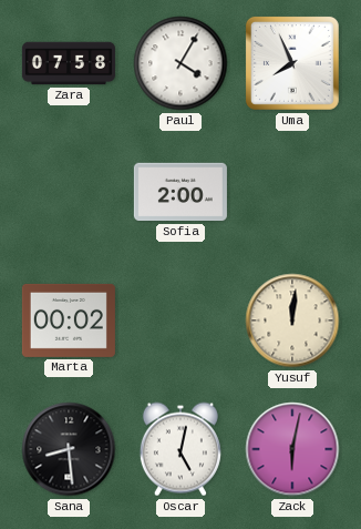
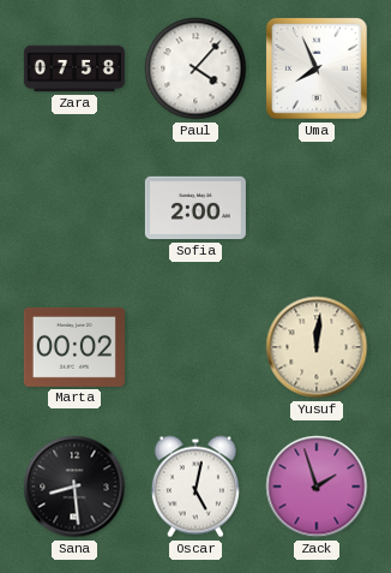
Paul: 4:05 -> 4:07 (195, 68)
Zack: 6:02 -> 1:57 (317, 487)
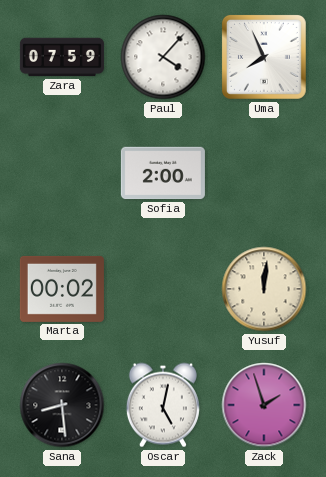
Zara: 07:58 -> 07:59 (62, 57)
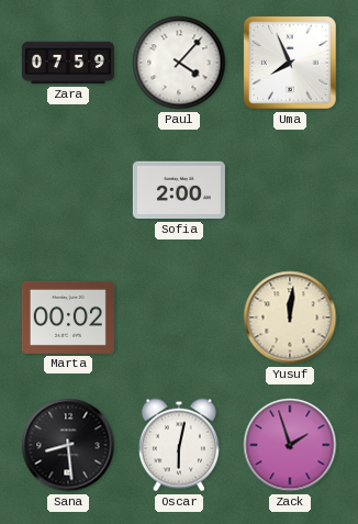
Oscar: 5:02 -> 6:02 (179, 445)
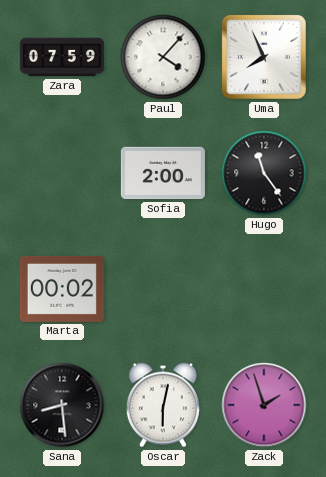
Hugo: none -> 11:24 (264, 173)
Yusuf: 12:01 -> none (290, 317)
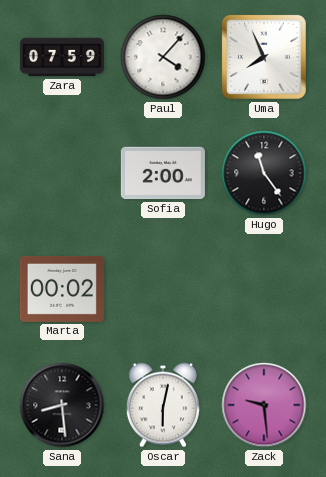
Zack: 1:57 -> 9:29 (264, 405)
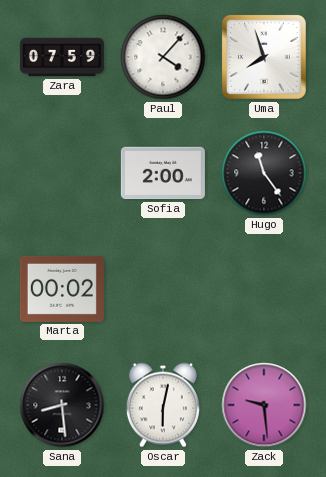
Uma: 7:56 -> 7:57 (264, 57)
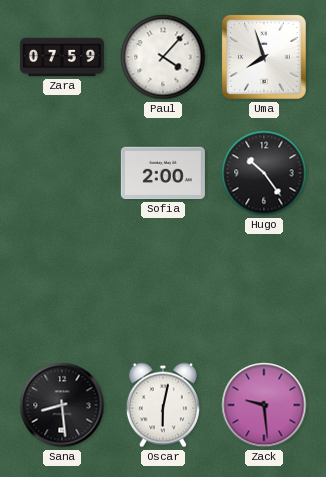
Hugo: 11:24 -> 10:24 (264, 173)
Marta: 00:02 -> none (62, 289)
